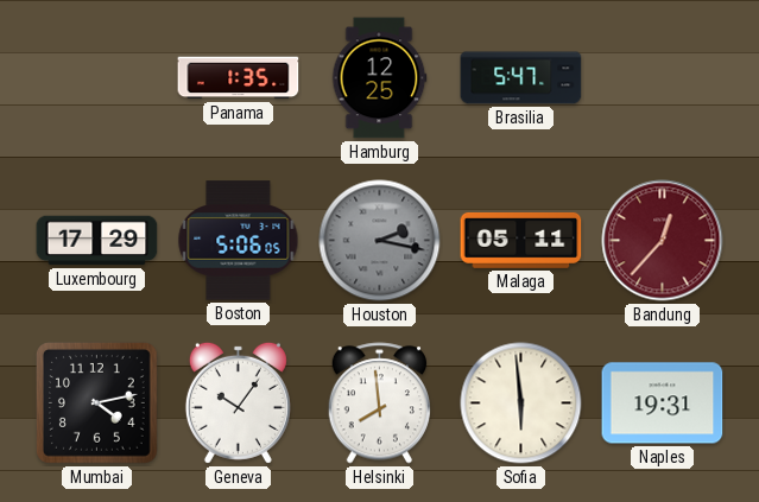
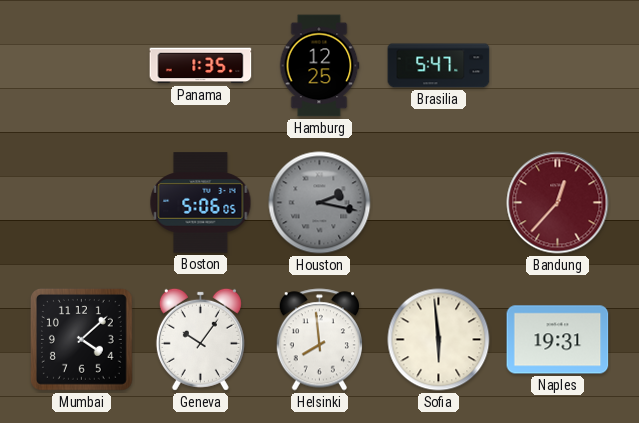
Luxembourg: 17:29 -> none (97, 241)
Malaga: 05:11 -> none (521, 240)
Mumbai: 4:13 -> 4:08 (81, 339)
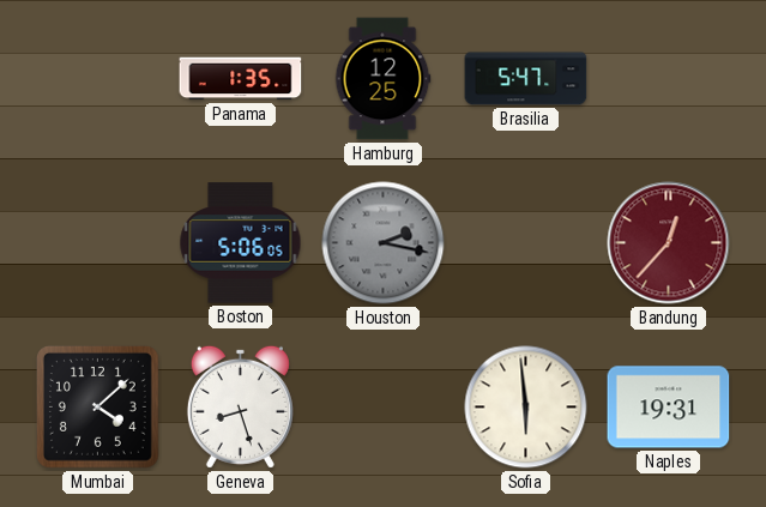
Geneva: 10:06 -> 8:27 (240, 406)
Helsinki: 7:59 -> none (319, 340)
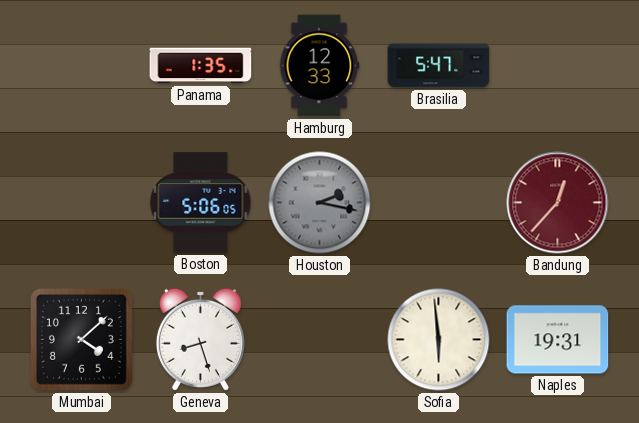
Hamburg: 12:25 -> 12:33 (319, 66)
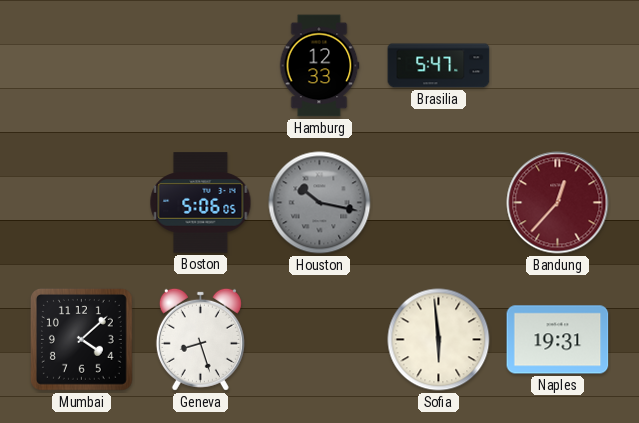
Panama: 1:35 -> none (201, 66)
Houston: 2:17 -> 10:17 (320, 203)
